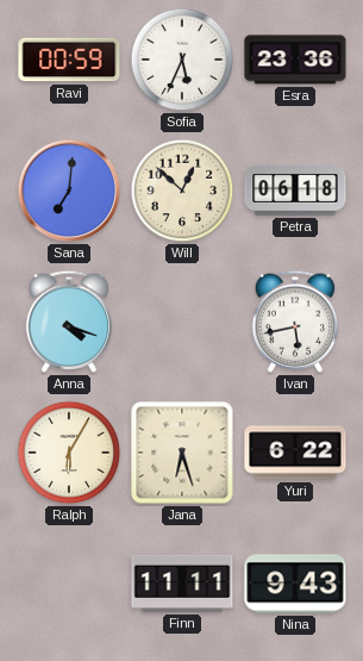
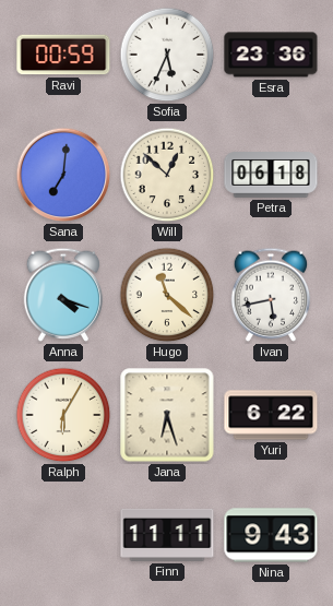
Hugo: none -> 11:22 (167, 295)
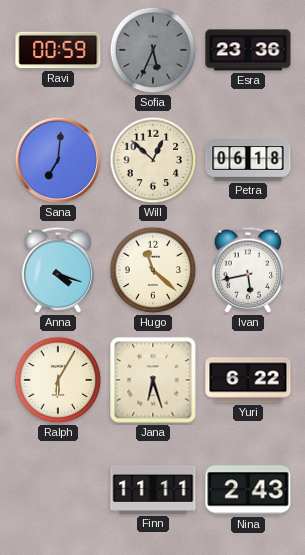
Sofia dial: white -> grey (153, 50)
Nina: 9:43 -> 2:43 (248, 490)
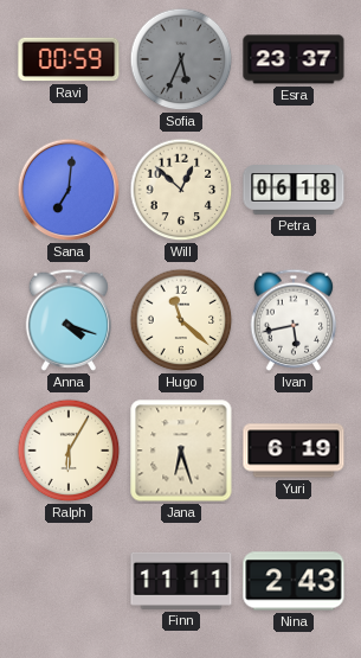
Esra: 23:36 -> 23:37 (294, 59)
Yuri: 6:22 -> 6:19 (294, 451)
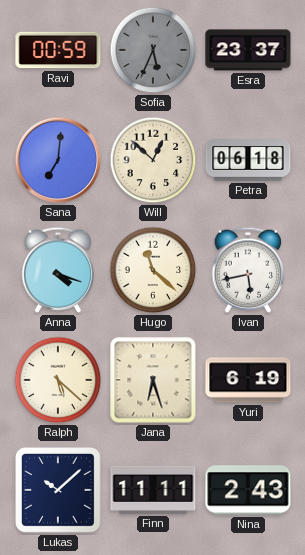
Ralph: 6:05 -> 5:22 (58, 380)
Lukas: none -> 10:08 (59, 491)
